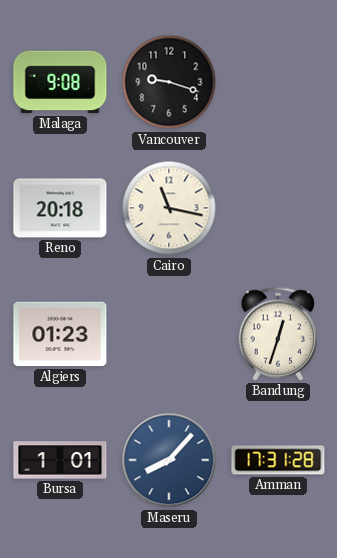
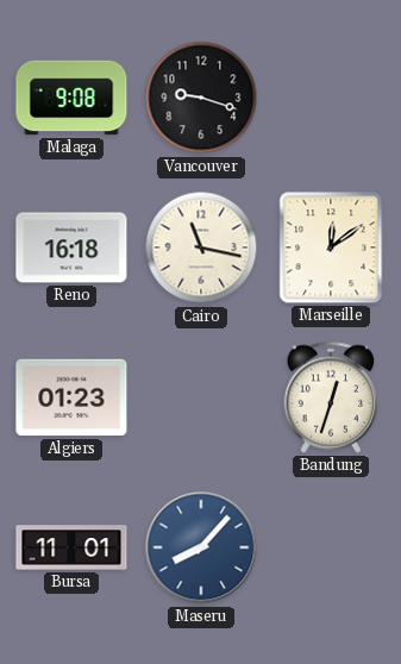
Reno: 20:18 -> 16:18 (71, 248)
Marseille: none -> 12:09 (331, 248)
Bursa: 1:01 -> 11:01 (71, 547)
Amman: 17:31 -> none (278, 460)
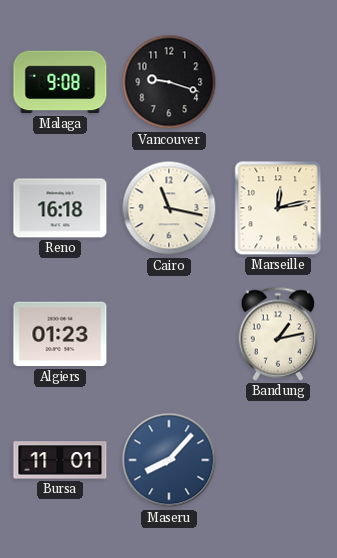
Marseille: 12:09 -> 12:13 (278, 208)
Bandung: 12:33 -> 1:13 (278, 334)
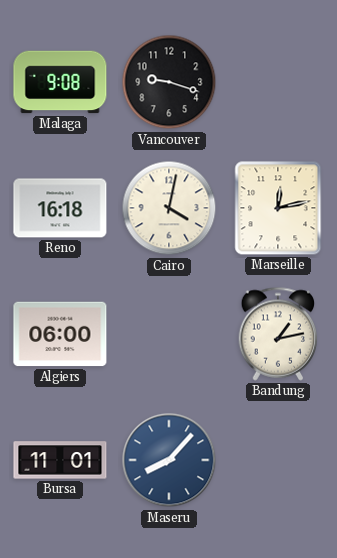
Cairo: 11:17 -> 4:02 (169, 208)
Algiers: 01:23 -> 06:00 (60, 334)
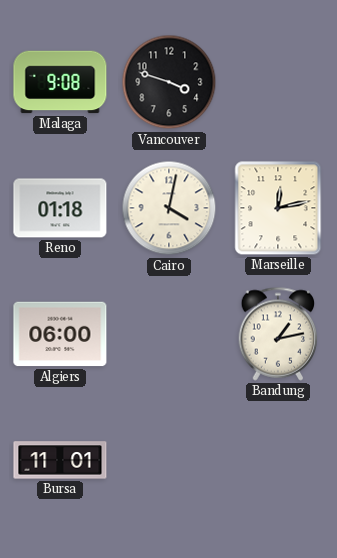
Vancouver: 9:18 -> 3:48 (169, 82)
Reno: 16:18 -> 01:18 (60, 208)
Maseru: 8:07 -> none (169, 460)
